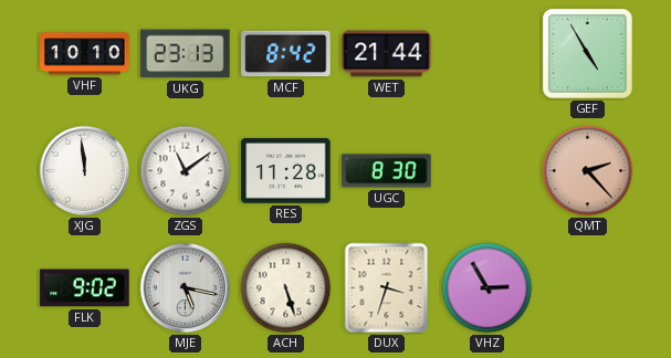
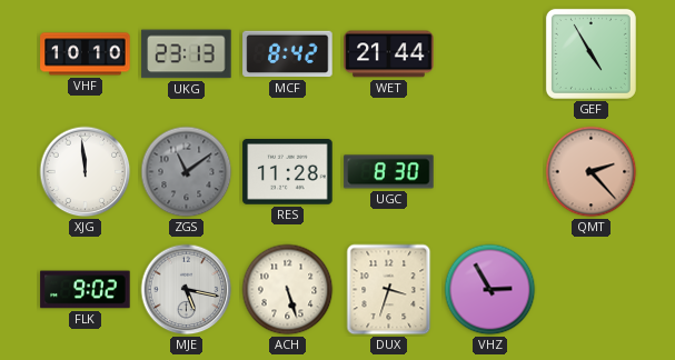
ZGS dial: white -> grey (187, 172)
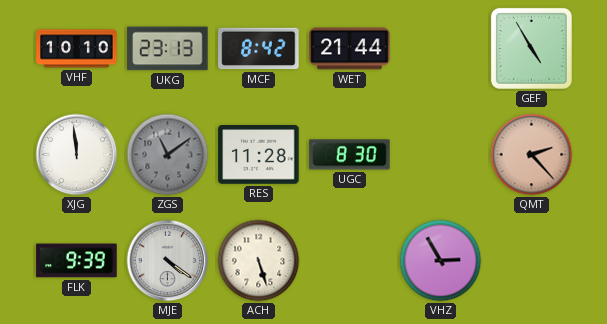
FLK: 9:02 -> 9:39 (77, 261)
MJE: 5:17 -> 4:21 (168, 261)
DUX: 3:33 -> none (389, 290)
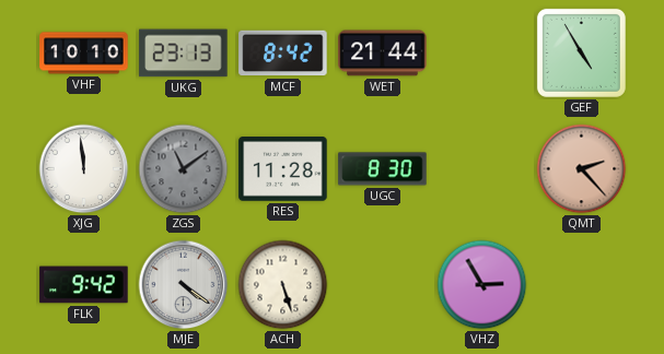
FLK: 9:39 -> 9:42 (84, 285)
